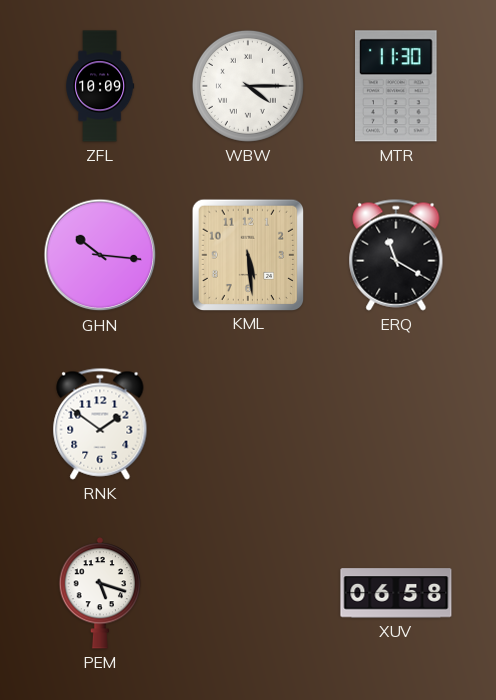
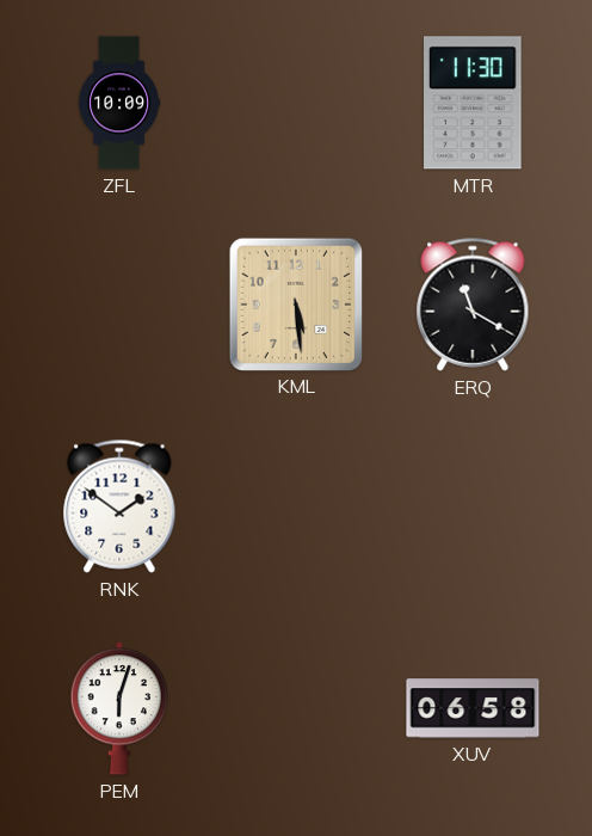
WBW: 4:15 -> none (248, 86)
GHN: 10:16 -> none (100, 255)
PEM: 5:18 -> 6:03 (119, 708)
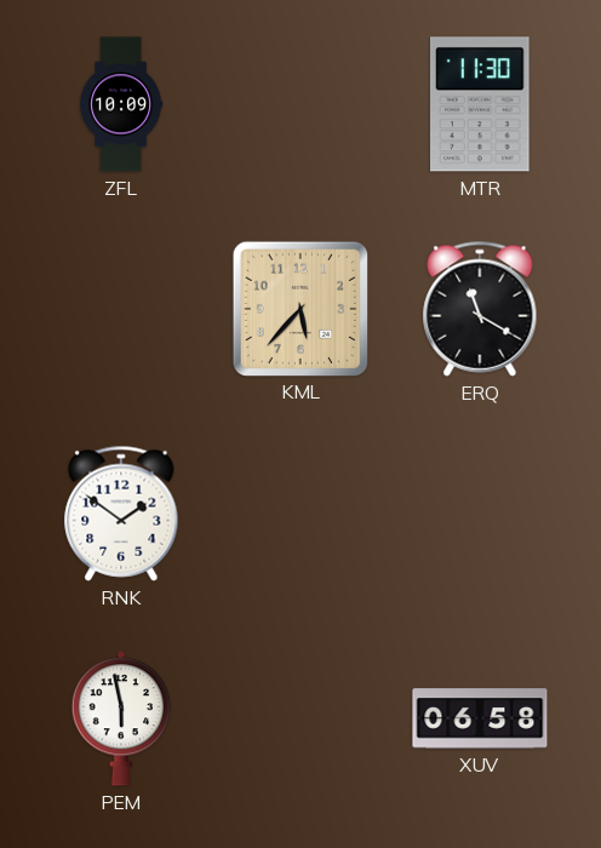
KML: 5:29 -> 5:37 (299, 308)
PEM: 6:03 -> 5:58 (121, 718)
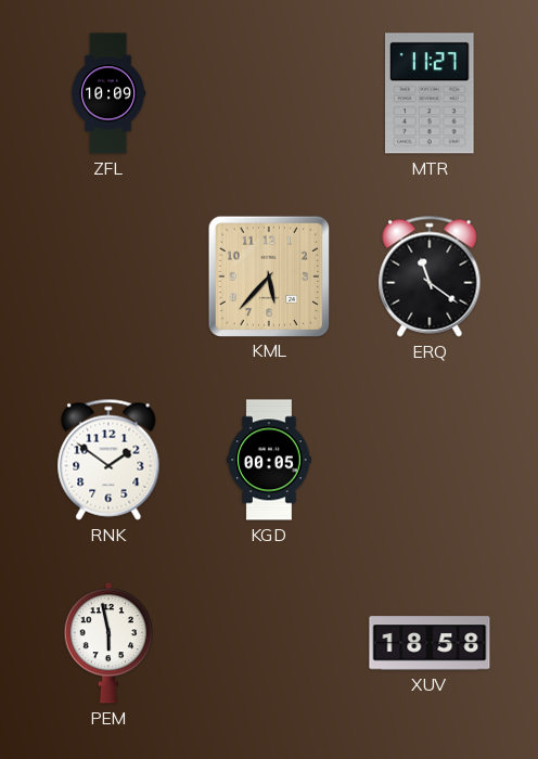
MTR: 11:30 -> 11:27 (431, 93)
ERQ: 11:20 -> 11:21 (430, 276)
KGD: none -> 00:05 (269, 460)
XUV: 06:58 -> 18:58 (430, 643)
